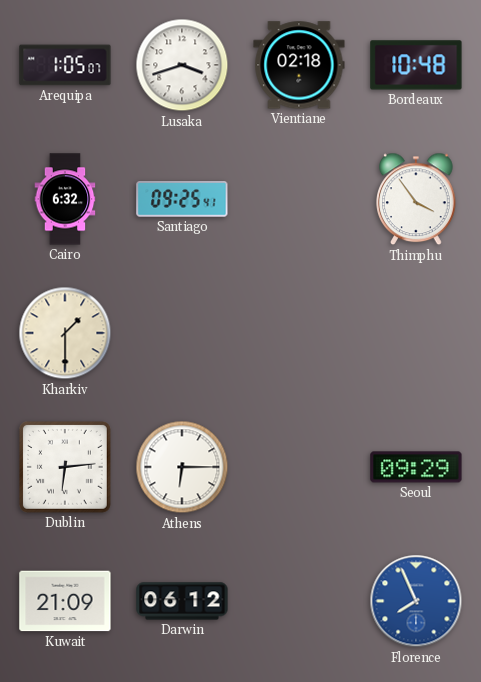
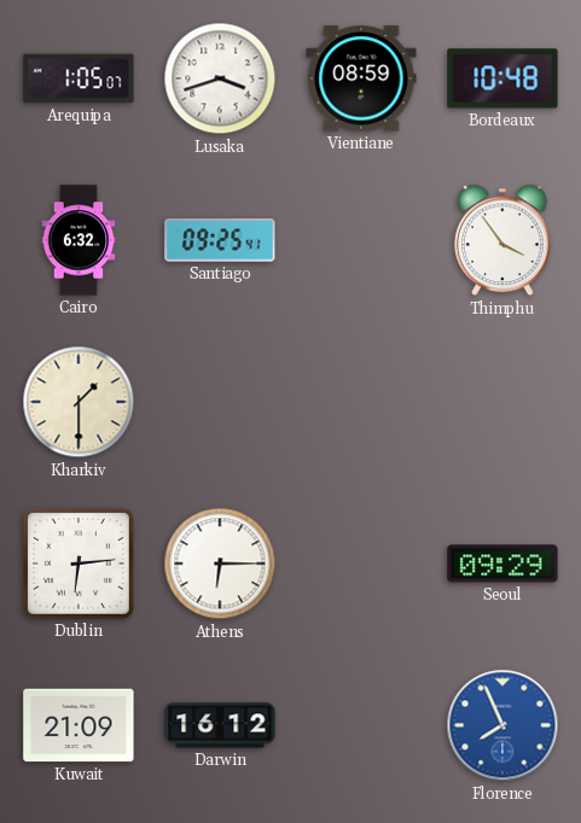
Vientiane: 02:18 -> 08:59 (361, 78)
Darwin: 06:12 -> 16:12 (220, 725)
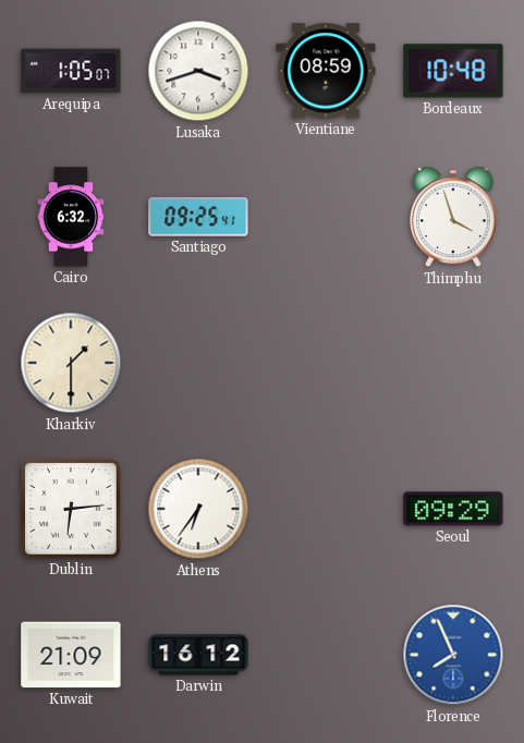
Thimphu: 3:54 -> 3:57 (454, 217)
Athens: 6:15 -> 6:36 (198, 509)
